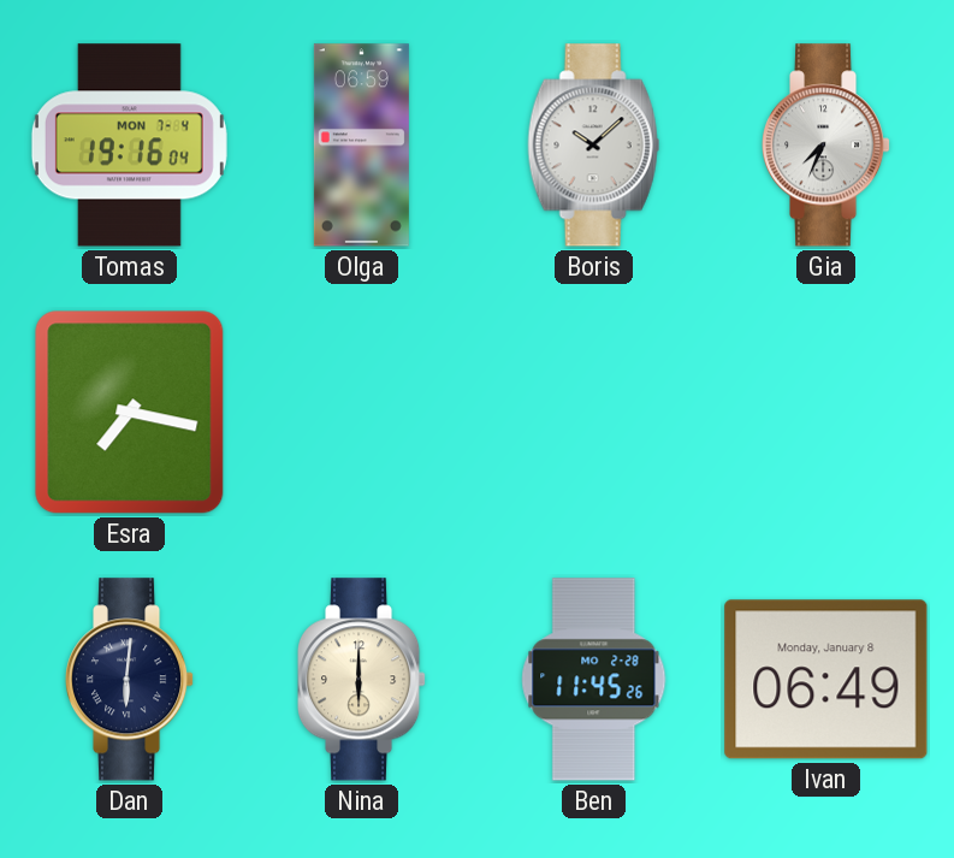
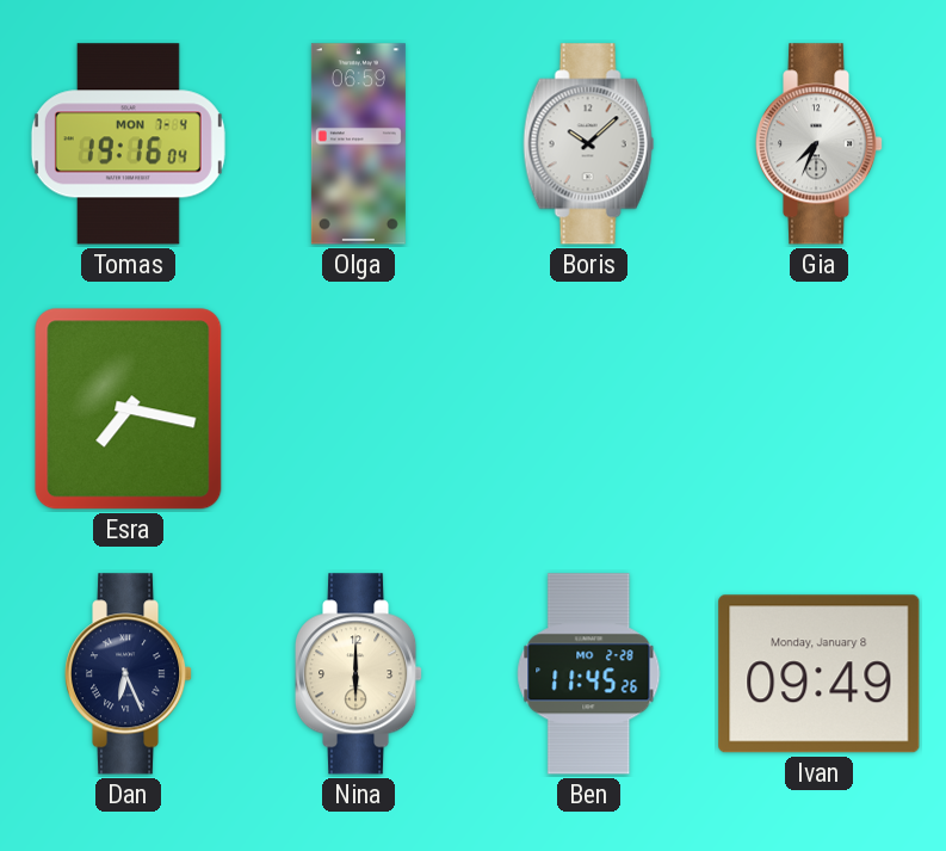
Dan: 6:01 -> 6:26 (129, 674)
Ivan: 06:49 -> 09:49 (820, 674)
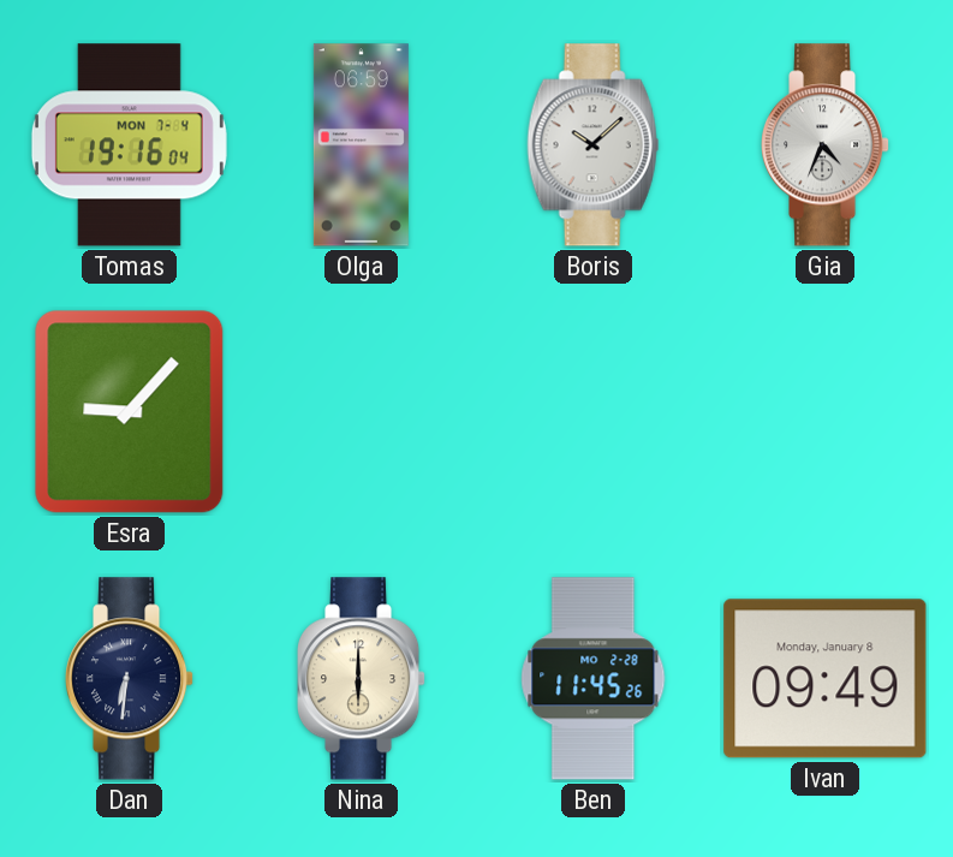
Gia: 7:34 -> 4:34 (826, 145)
Esra: 7:17 -> 9:07 (130, 412)
Dan: 6:26 -> 6:31 (130, 679)
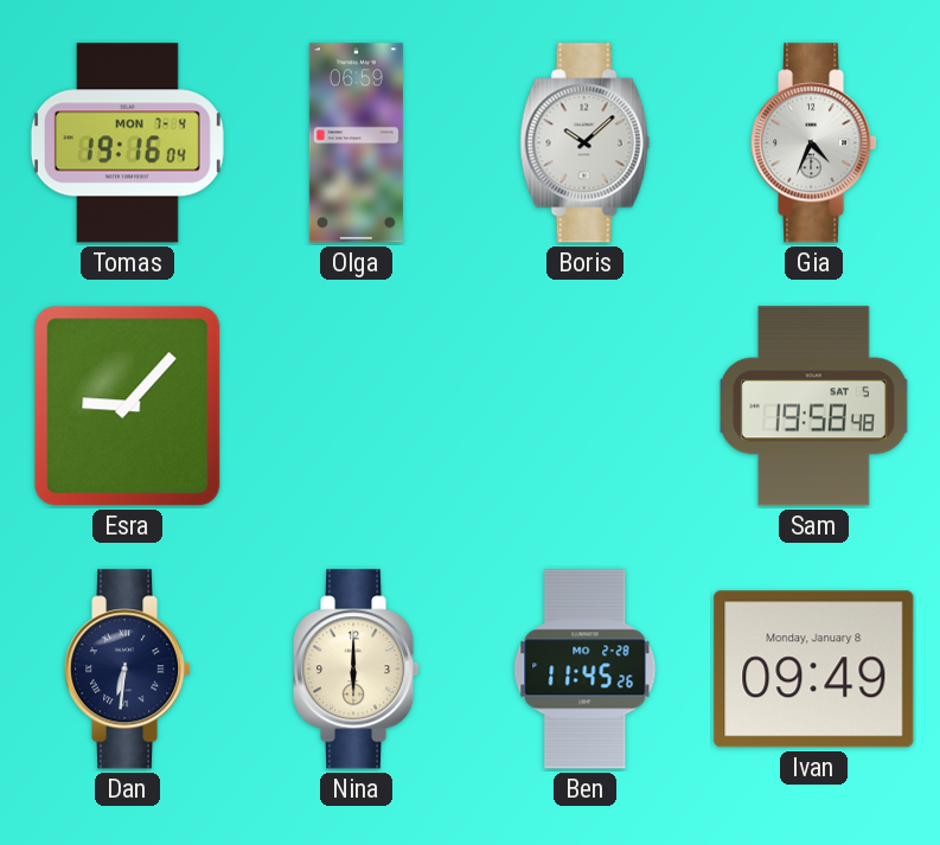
Sam: none -> 19:58 (814, 407)
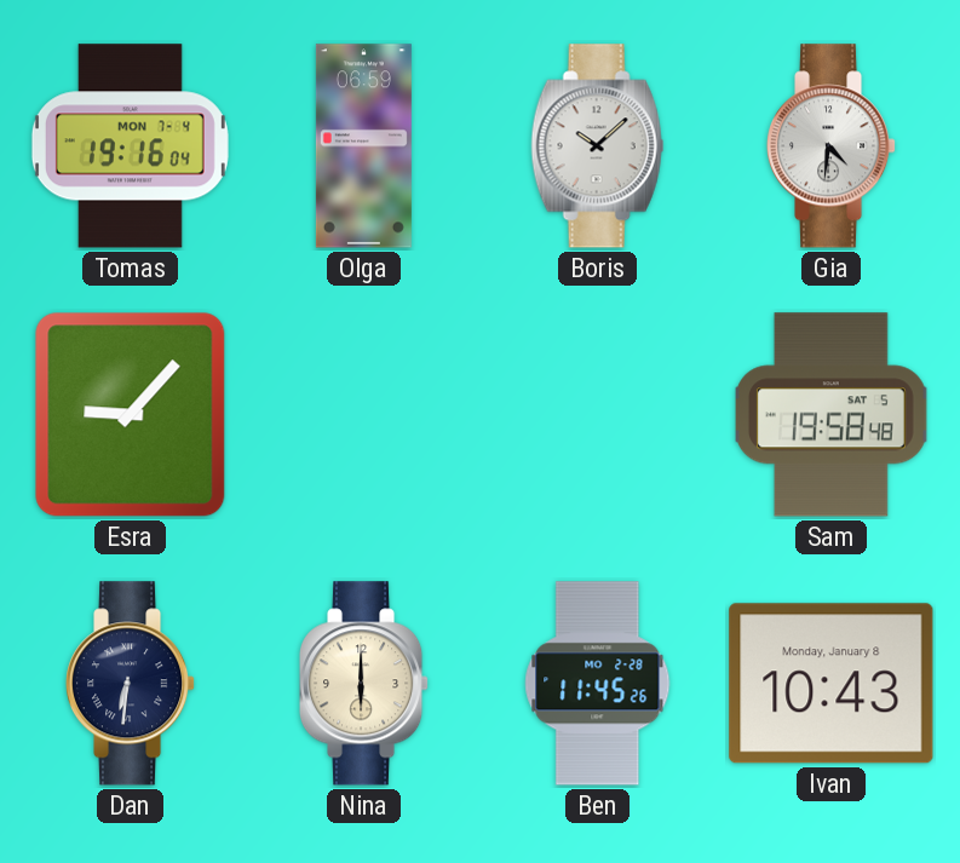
Gia: 4:34 -> 4:31 (832, 146)
Ivan: 09:49 -> 10:43 (832, 684)
